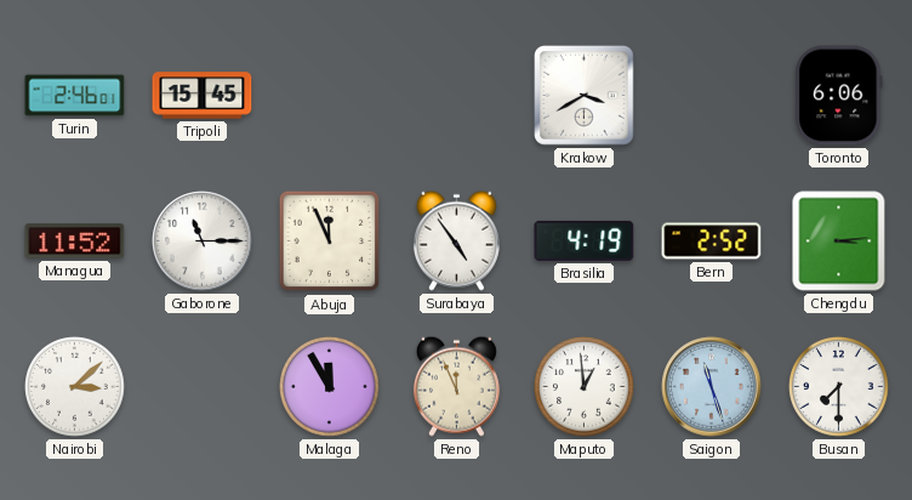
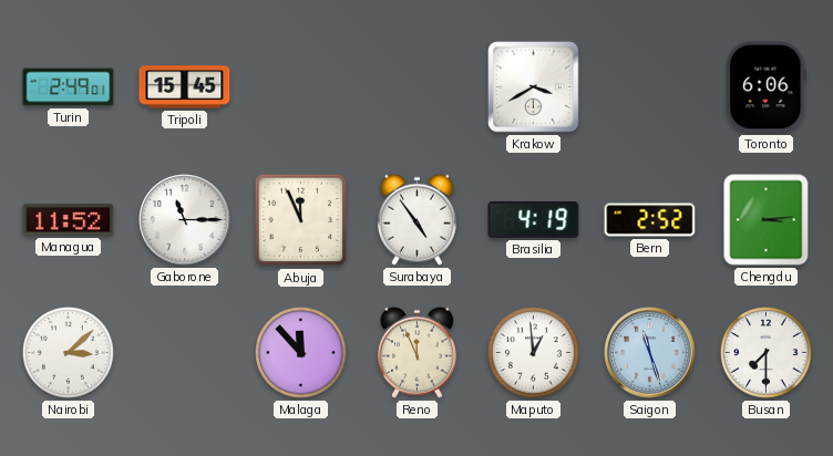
Turin: 2:46 -> 2:49 (69, 87)
Malaga: 11:55 -> 11:53 (301, 353)
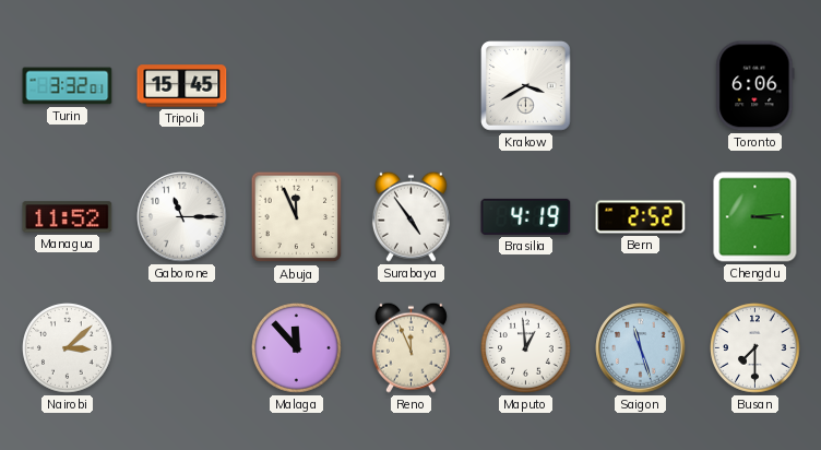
Turin: 2:49 -> 3:32 (68, 86)
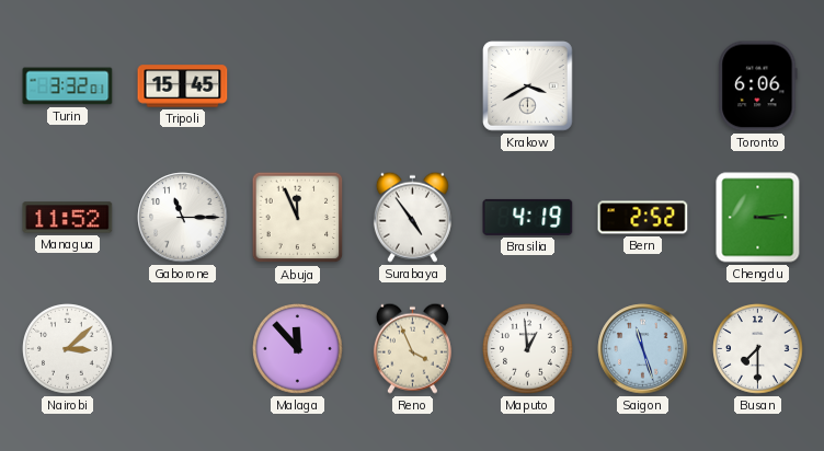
Reno: 11:56 -> 3:56 (412, 348)
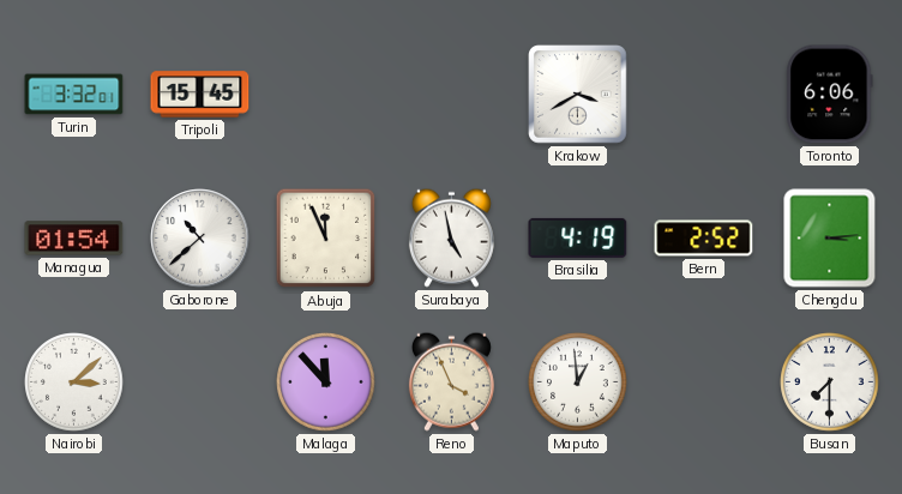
Managua: 11:52 -> 01:54 (74, 239)
Gaborone: 11:15 -> 10:38 (200, 239)
Surabaya: 4:54 -> 4:58 (451, 237)
Saigon: 11:27 -> none (643, 349)
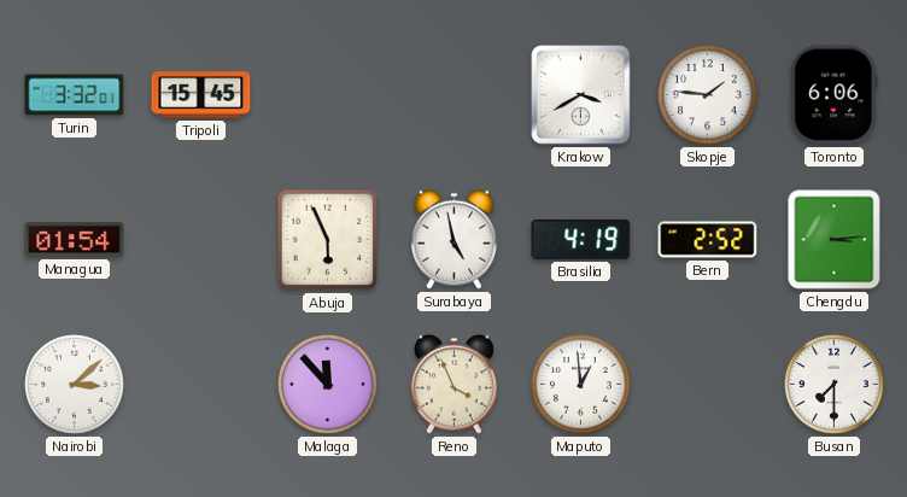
Skopje: none -> 1:46 (708, 95)
Gaborone: 10:38 -> none (200, 239)
Abuja: 11:56 -> 5:56 (328, 240)
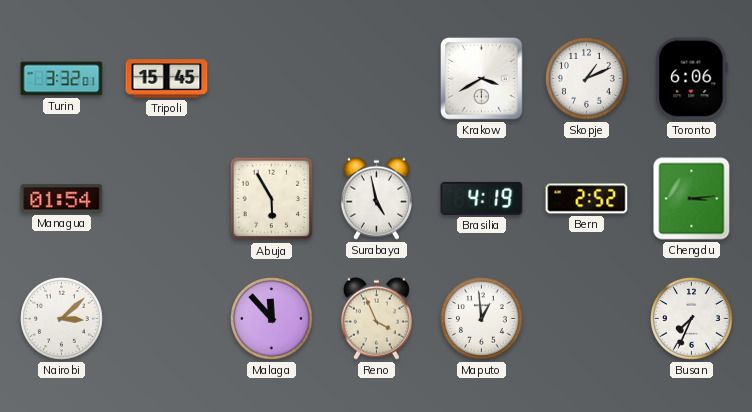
Skopje: 1:46 -> 1:11 (587, 79)
Abuja: 5:56 -> 5:55 (272, 199)
Busan: 7:30 -> 7:34 (692, 319)
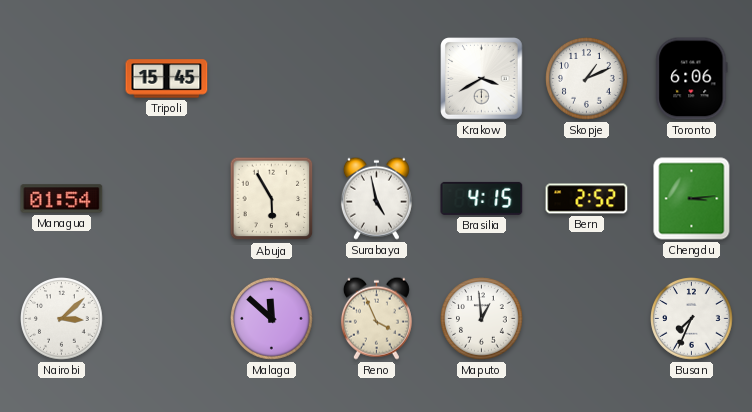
Turin: 3:32 -> none (62, 79)
Brasilia: 4:19 -> 4:15 (482, 198)
Malaga: 11:53 -> 11:52 (272, 319)
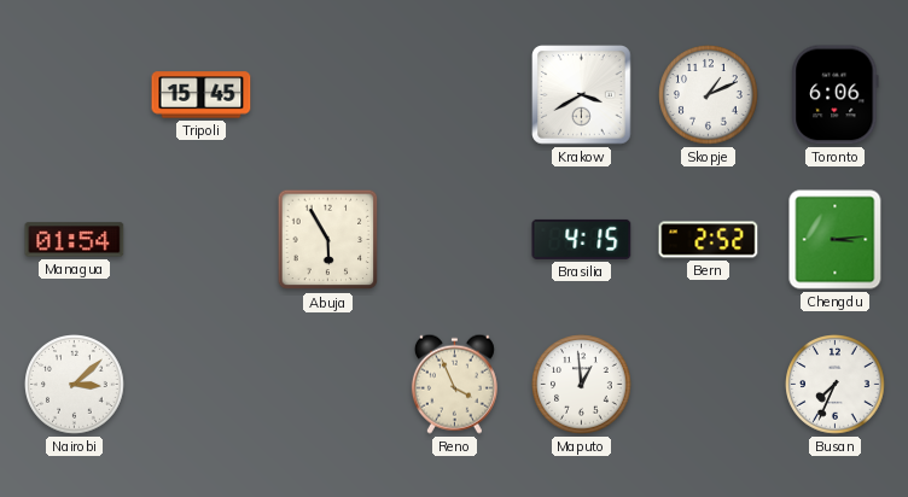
Surabaya: 4:58 -> none (376, 198)
Malaga: 11:52 -> none (272, 319)
